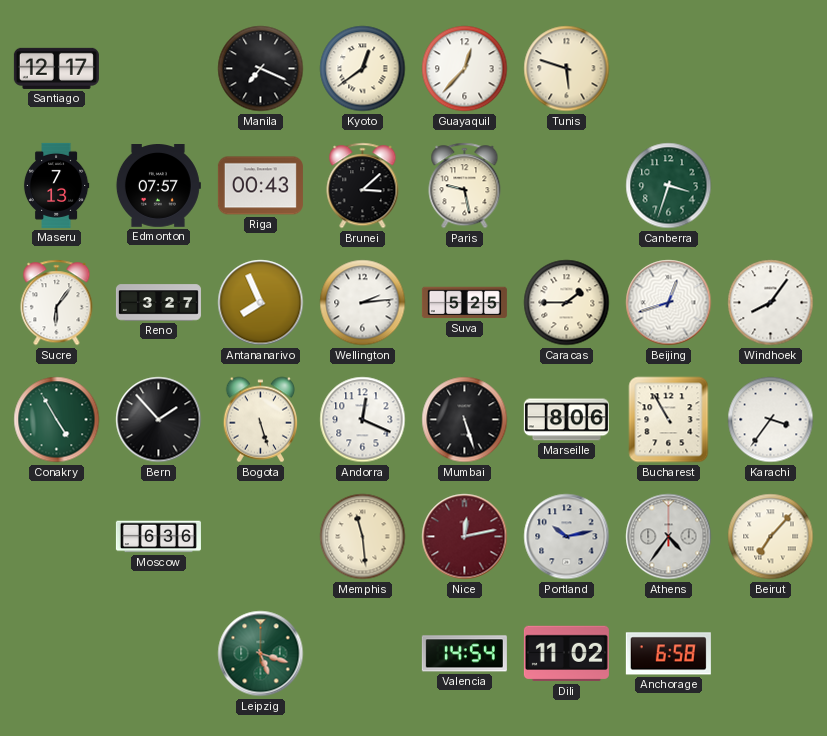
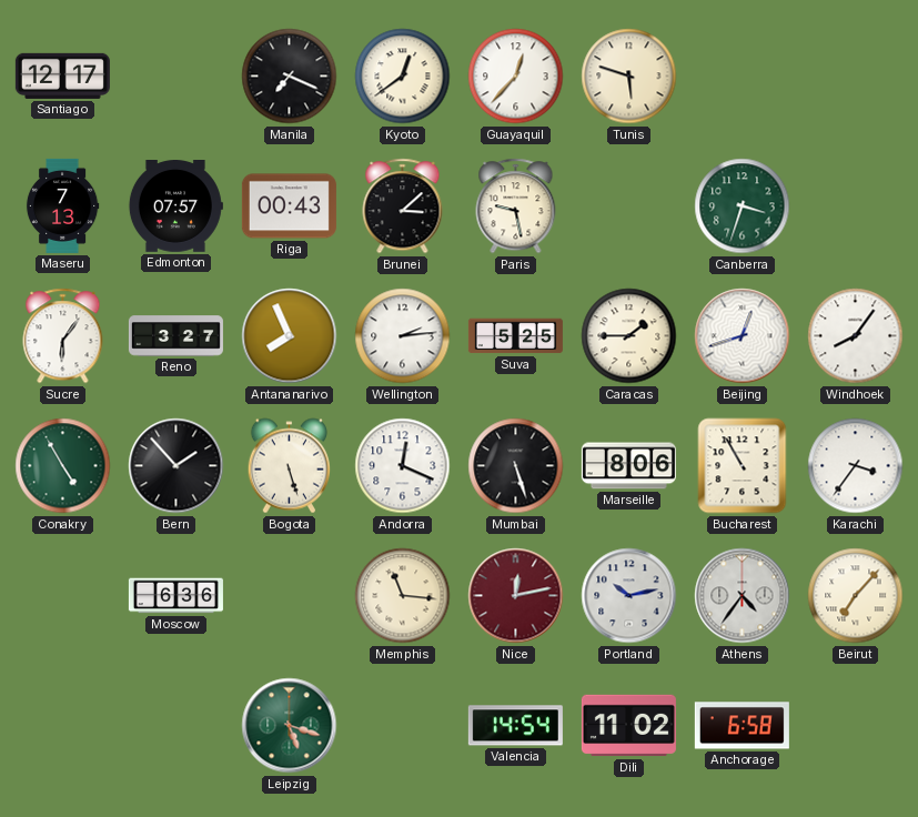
Memphis: 11:29 -> 11:16 (403, 596)
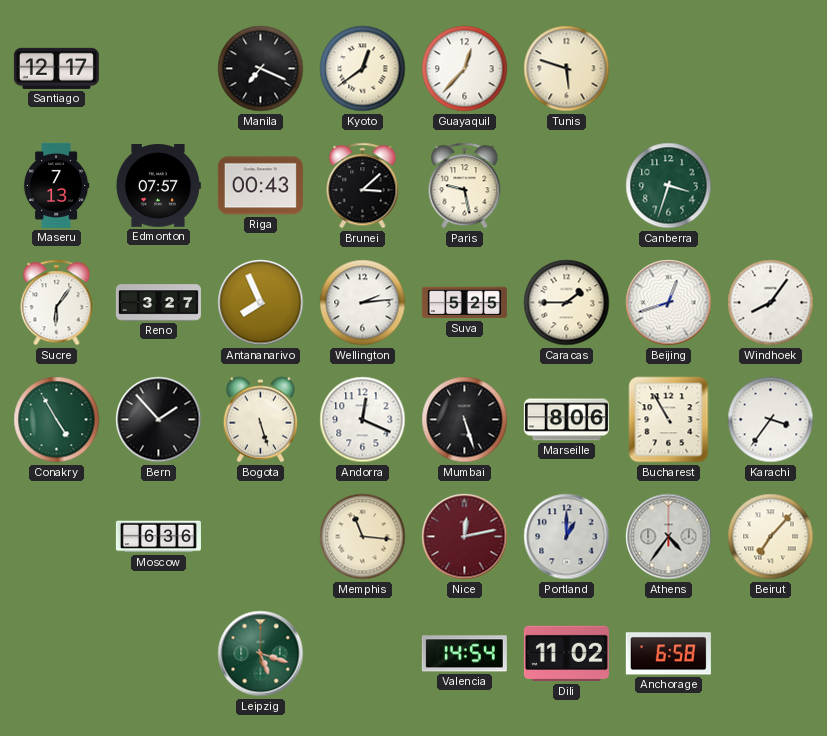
Portland: 10:13 -> 1:00 (567, 537)
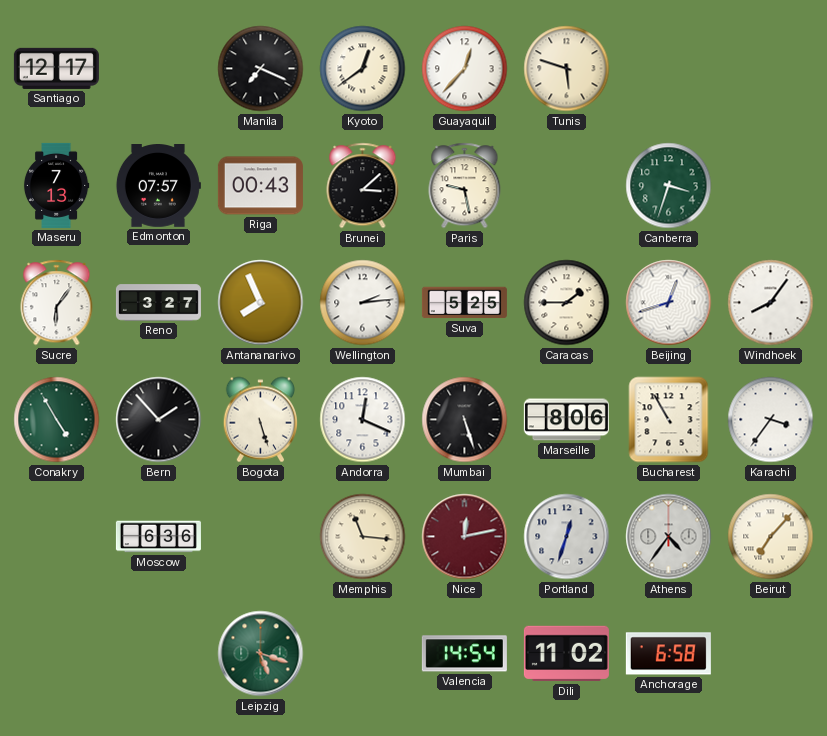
Portland: 1:00 -> 12:33 (567, 537)
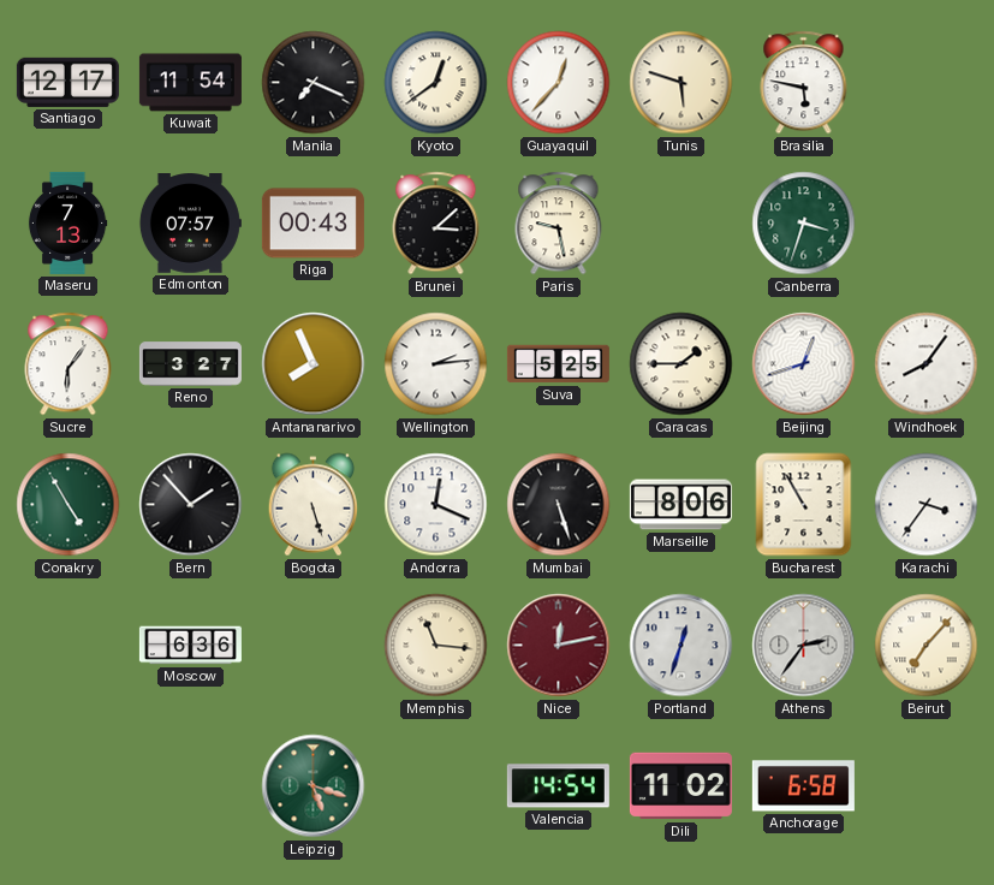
Kuwait: none -> 11:54 (190, 83)
Brasilia: none -> 5:47 (804, 83)
Athens: 4:36 -> 2:36 (804, 646)
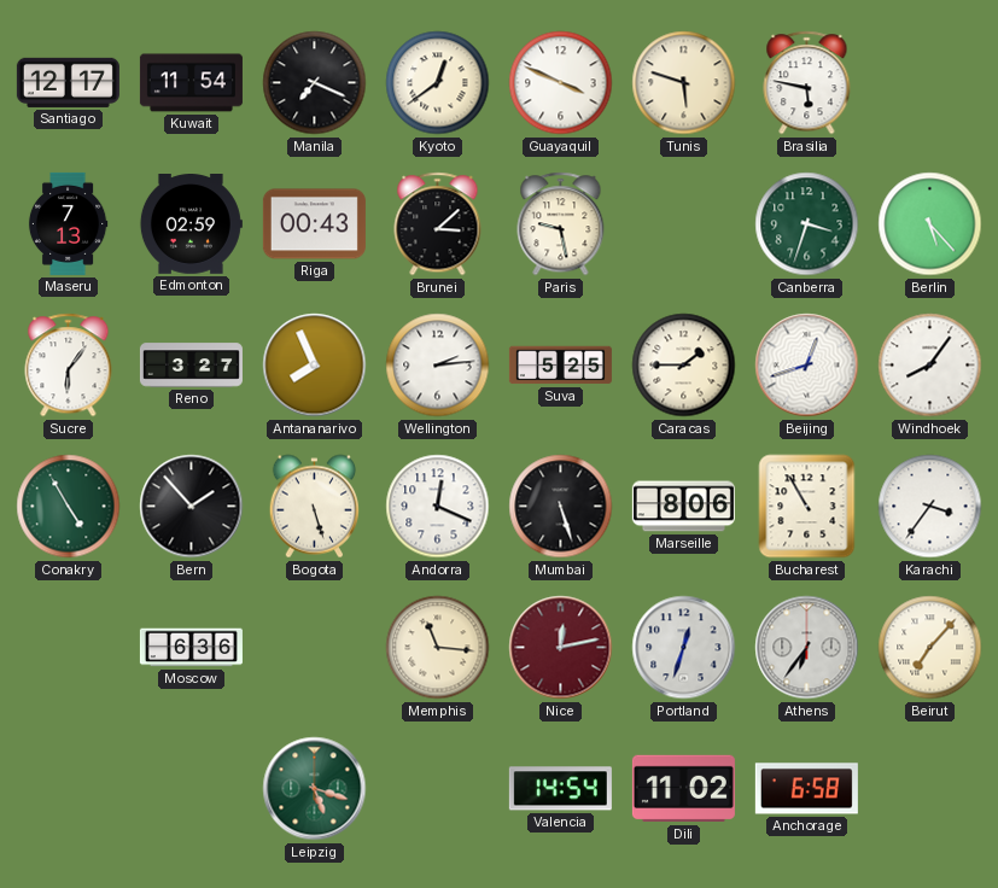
Guayaquil: 12:37 -> 3:49 (561, 83)
Edmonton: 07:57 -> 02:59 (191, 224)
Berlin: none -> 5:23 (930, 224)
Athens: 2:36 -> 6:36 (807, 648)
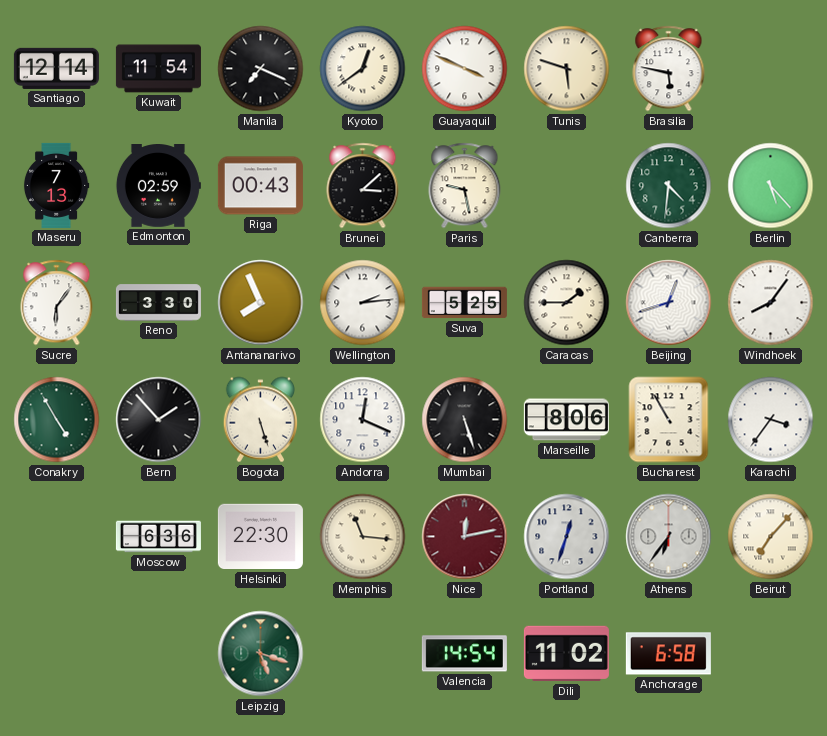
Santiago: 12:17 -> 12:14 (56, 68)
Canberra: 3:33 -> 4:31 (669, 186)
Reno: 3:27 -> 3:30 (158, 303)
Helsinki: none -> 22:30 (260, 537)
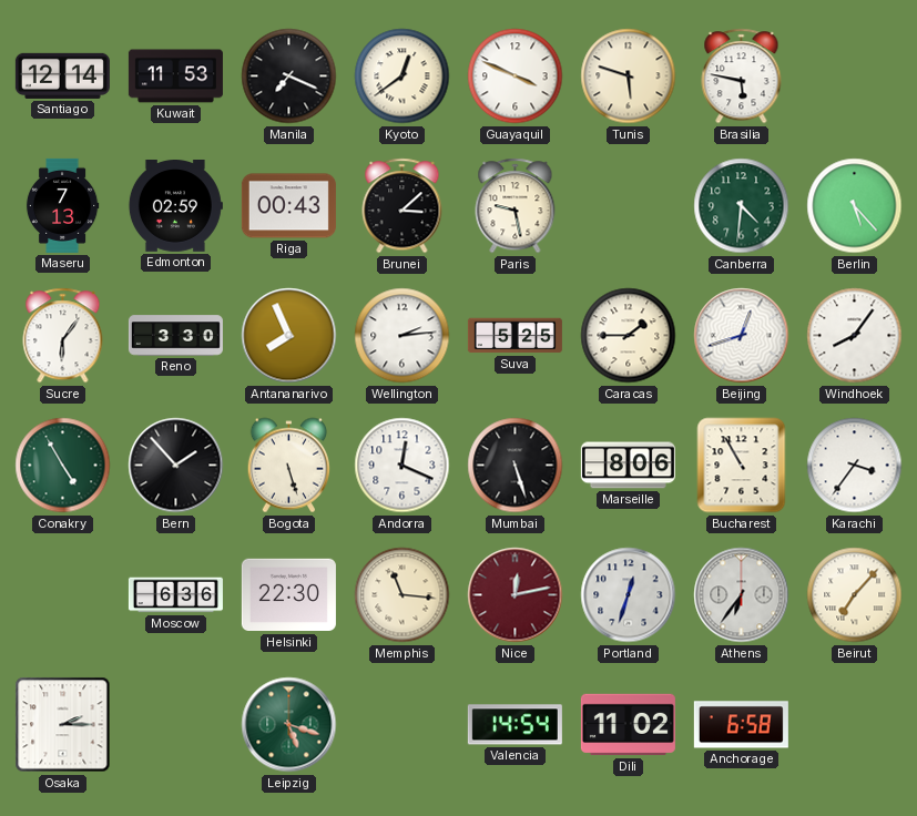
Kuwait: 11:54 -> 11:53 (175, 76)
Osaka: none -> 2:15 (63, 725)
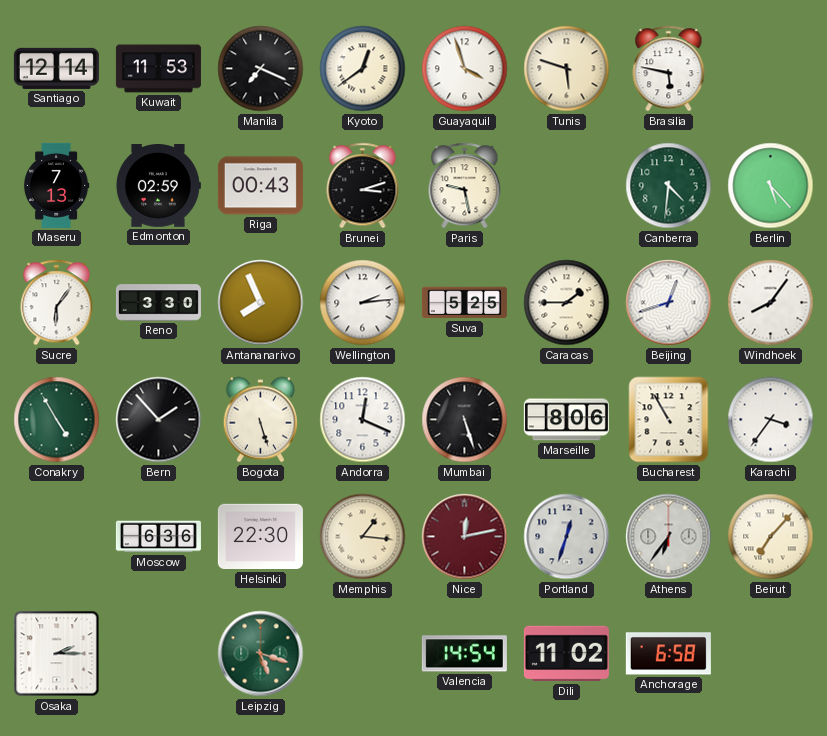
Guayaquil: 3:49 -> 3:57 (465, 69)
Brunei: 3:08 -> 3:12 (363, 186)
Memphis: 11:16 -> 1:16 (363, 537)
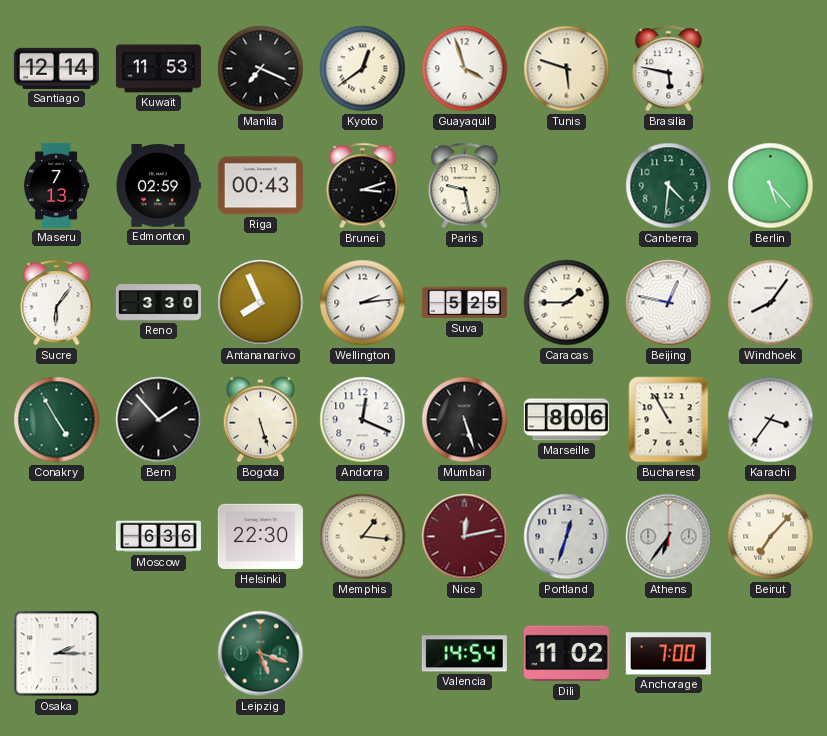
Beijing: 12:42 -> 12:47 (669, 303)
Anchorage: 6:58 -> 7:00 (668, 654)
